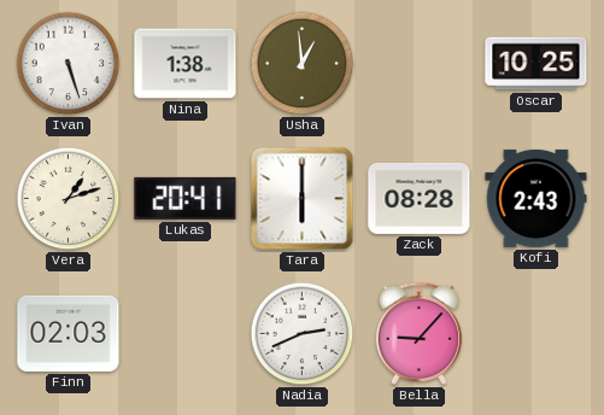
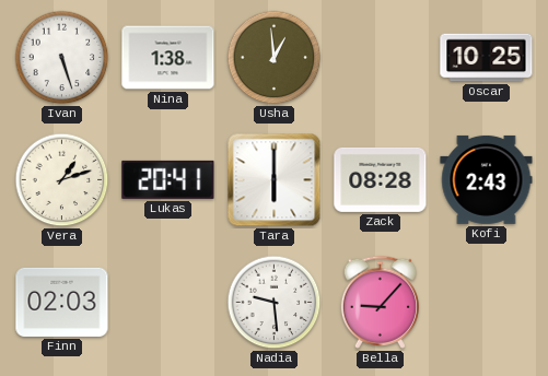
Nadia: 2:41 -> 9:29 (275, 303)
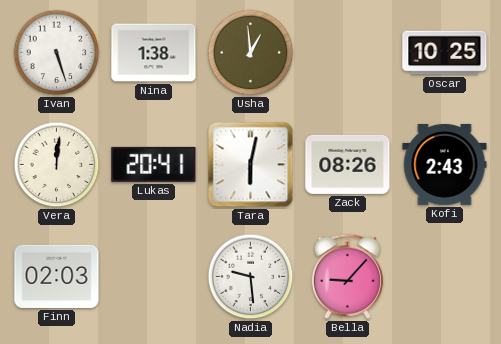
Vera: 1:12 -> 12:01 (57, 165)
Tara: 6:00 -> 6:02 (251, 165)
Zack: 08:28 -> 08:26 (348, 164)
